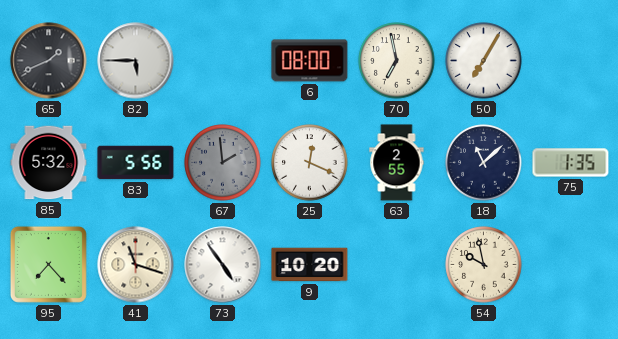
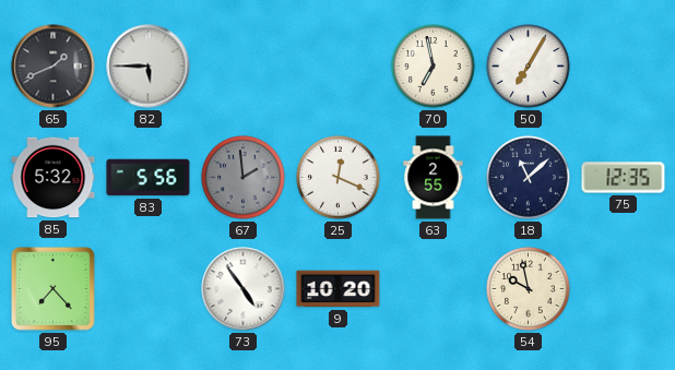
6: 08:00 -> none (310, 61)
75: 1:35 -> 12:35 (624, 178)
41: 11:18 -> none (136, 265)
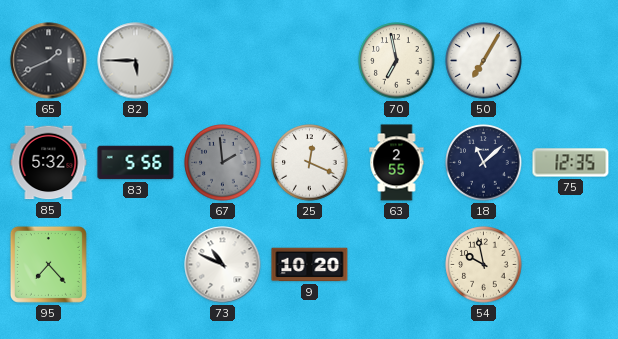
73: 4:54 -> 10:49 (223, 265)
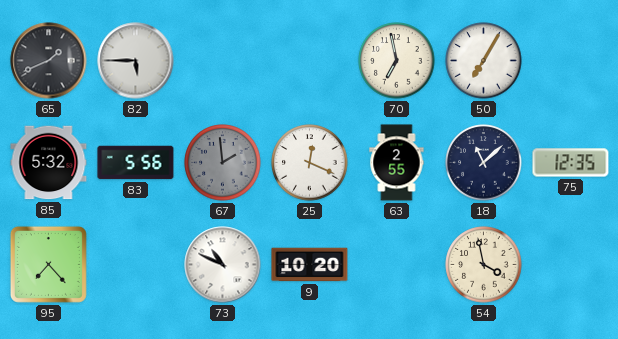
54: 9:58 -> 3:58 (484, 265)
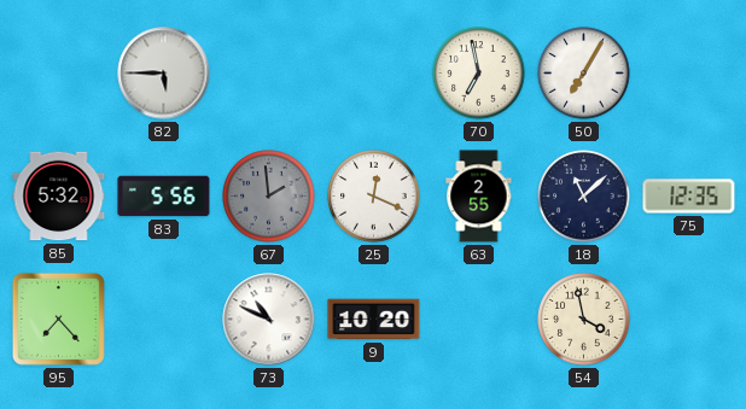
65: 1:41 -> none (49, 61)
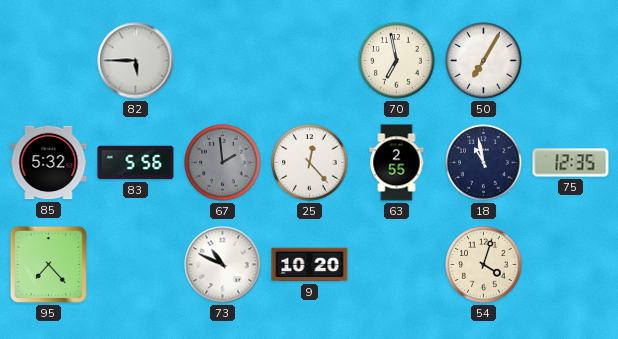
25: 12:19 -> 12:23 (310, 163)
18: 11:08 -> 10:58 (484, 163)
54: 3:58 -> 4:03 (484, 265)
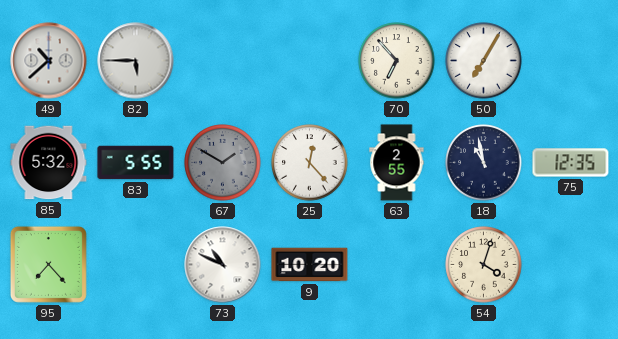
49: none -> 10:38 (49, 61)
70: 6:58 -> 6:53 (397, 61)
83: 5:56 -> 5:55 (136, 163)
67: 1:59 -> 1:50 (223, 163)
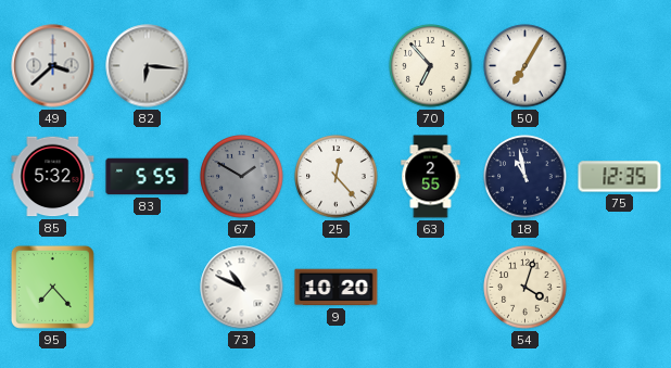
49: 10:38 -> 3:38 (53, 66)
82: 5:45 -> 6:16 (148, 66)
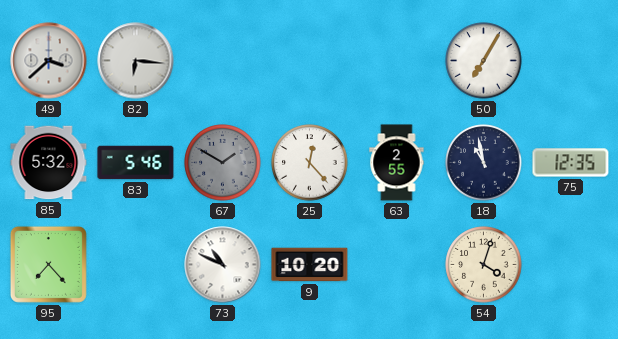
70: 6:53 -> none (431, 66)
83: 5:55 -> 5:46 (136, 163)
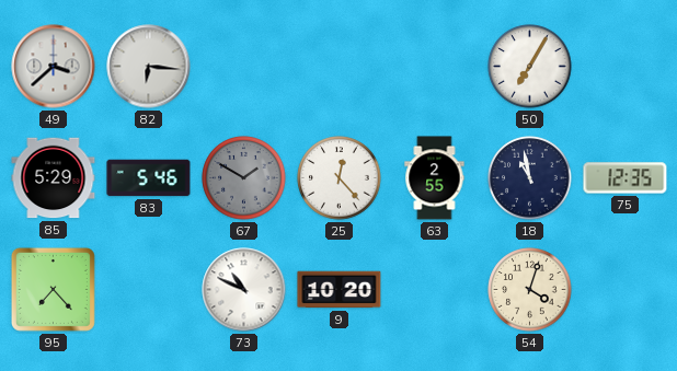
85: 5:32 -> 5:29 (54, 178)
